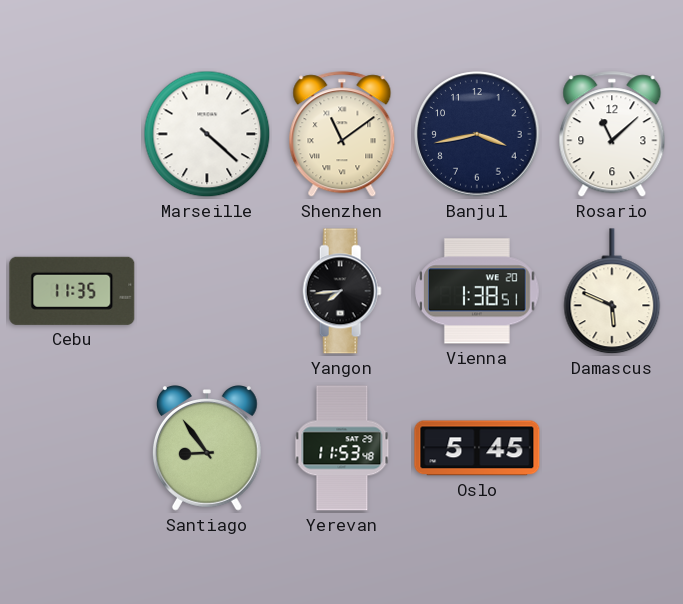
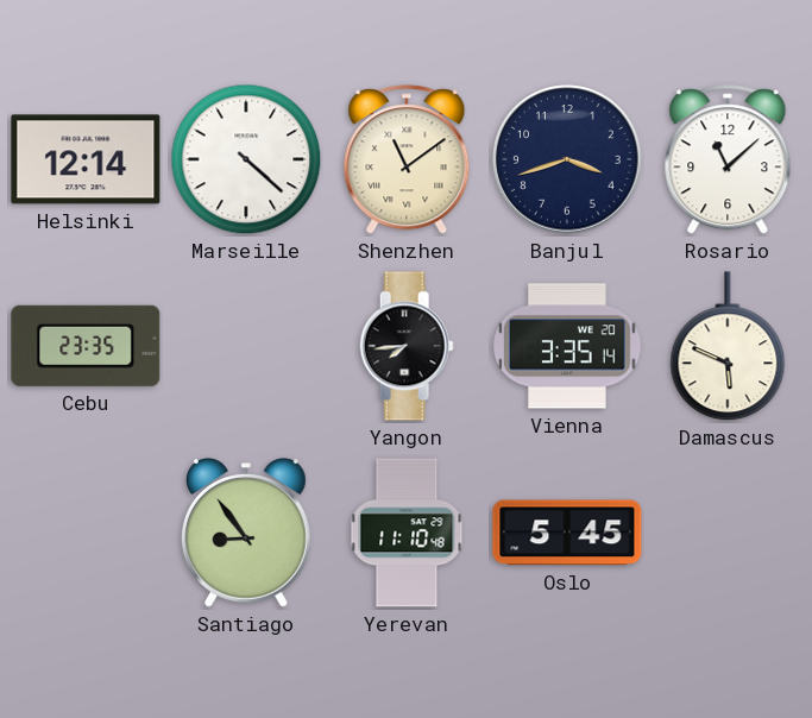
Helsinki: none -> 12:14 (86, 159)
Banjul: 3:43 -> 3:42 (567, 159)
Cebu: 11:35 -> 23:35 (86, 346)
Vienna: 1:38 -> 3:35 (567, 346)
Yerevan: 11:53 -> 11:10 (407, 533)
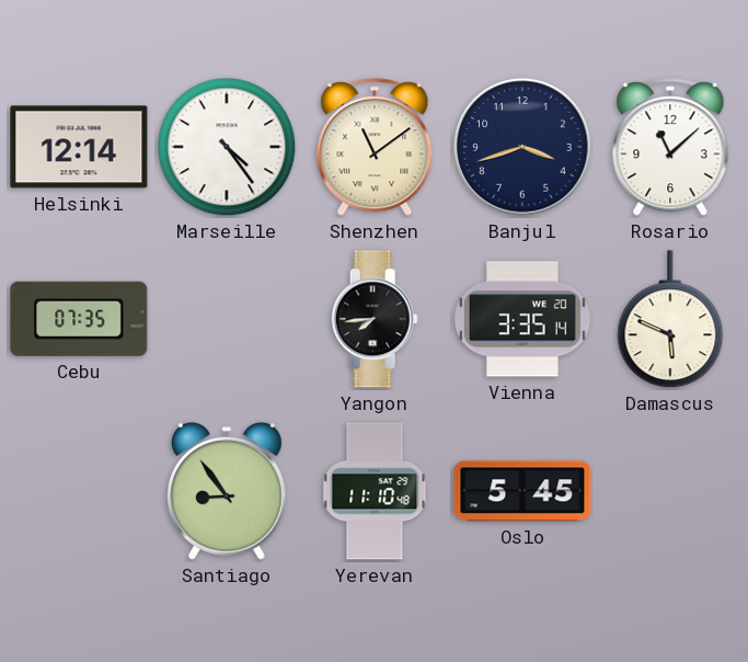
Marseille: 4:22 -> 4:24 (227, 147)
Cebu: 23:35 -> 07:35 (79, 319)
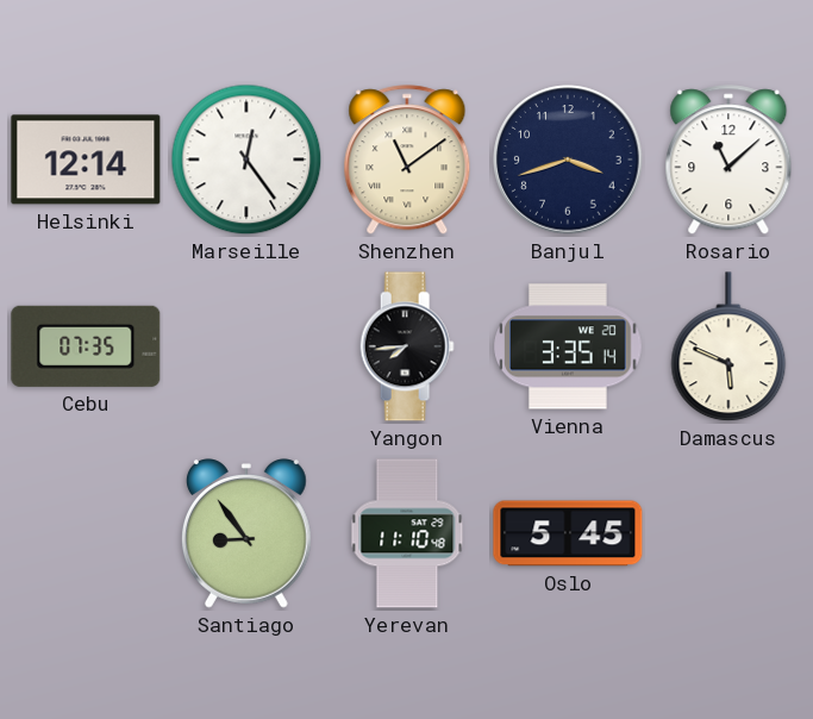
Marseille: 4:24 -> 12:24 (246, 160)
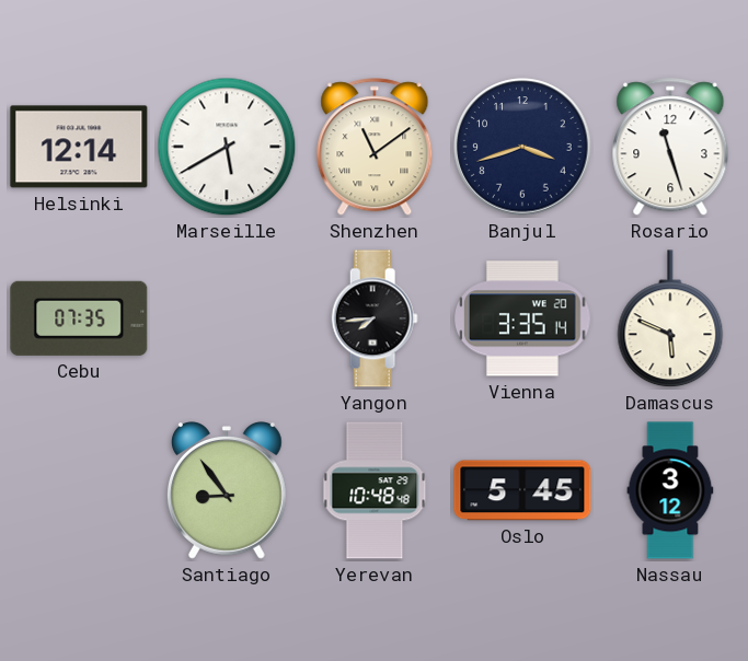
Marseille: 12:24 -> 5:40 (227, 147)
Rosario: 11:08 -> 11:27 (670, 148)
Yerevan: 11:10 -> 10:48 (375, 490)
Nassau: none -> 3:12 (670, 490)
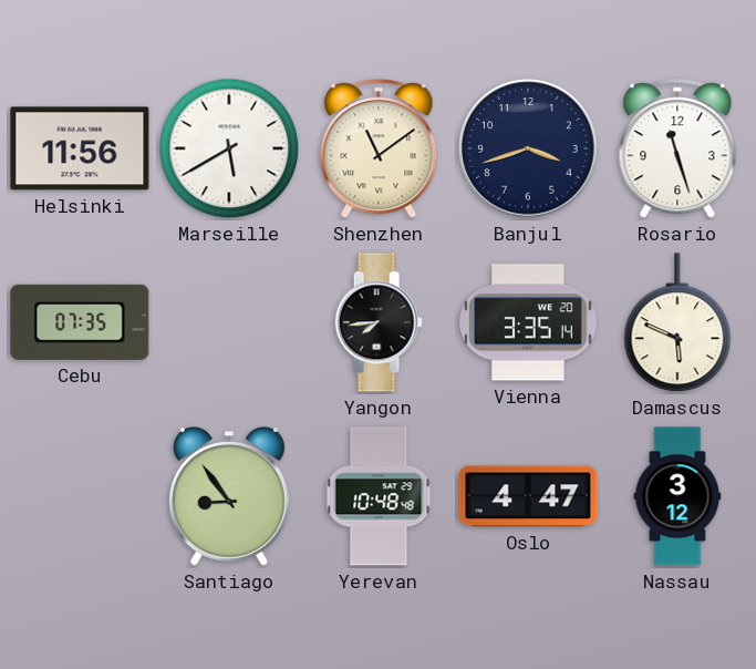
Helsinki: 12:14 -> 11:56 (80, 148)
Oslo: 5:45 -> 4:47 (528, 496)
